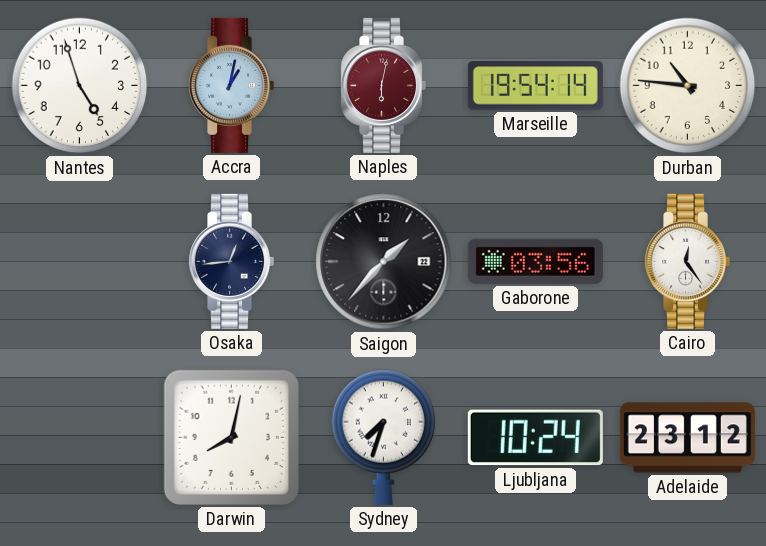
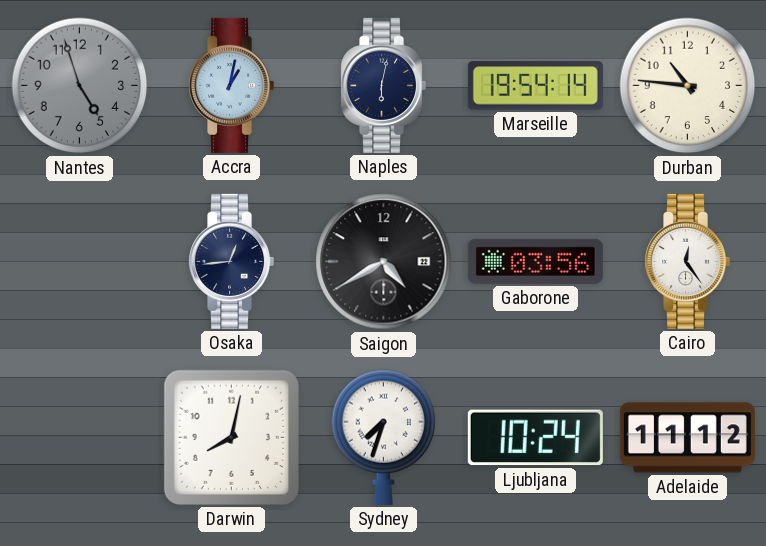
Nantes dial: white -> grey (80, 86)
Naples dial: burgundy -> navy (384, 85)
Saigon: 1:37 -> 4:40 (384, 262)
Adelaide: 23:12 -> 11:12 (687, 438)
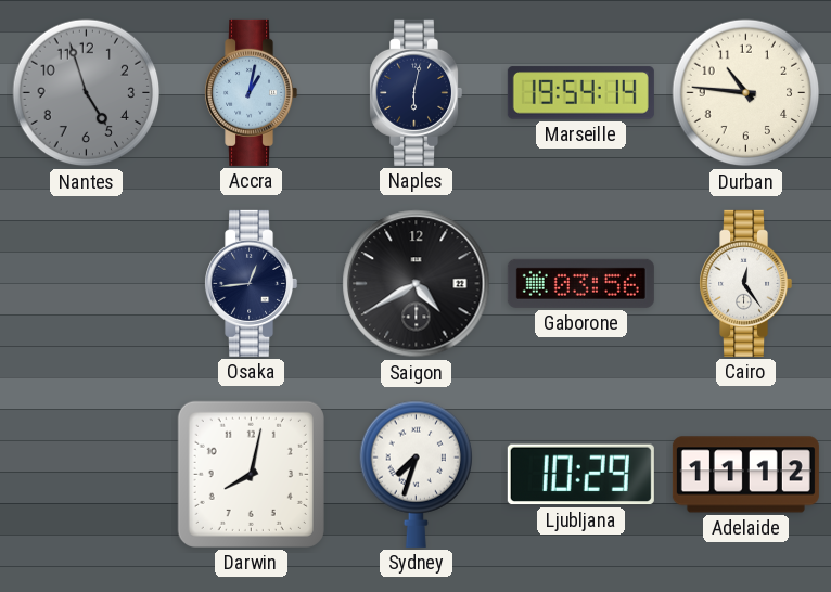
Ljubljana: 10:24 -> 10:29 (580, 475)
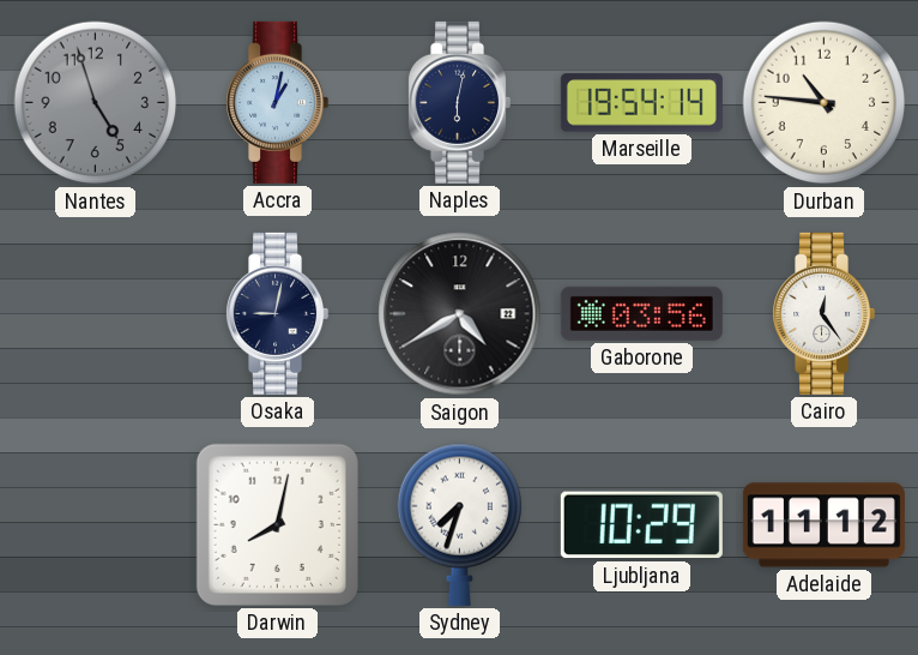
Osaka: 12:44 -> 9:02 (278, 313)
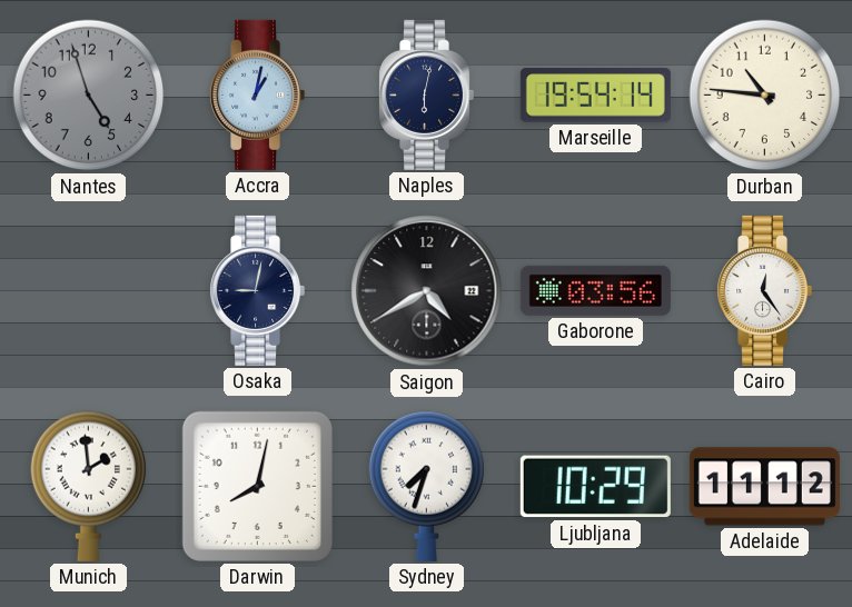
Munich: none -> 1:59 (89, 486)
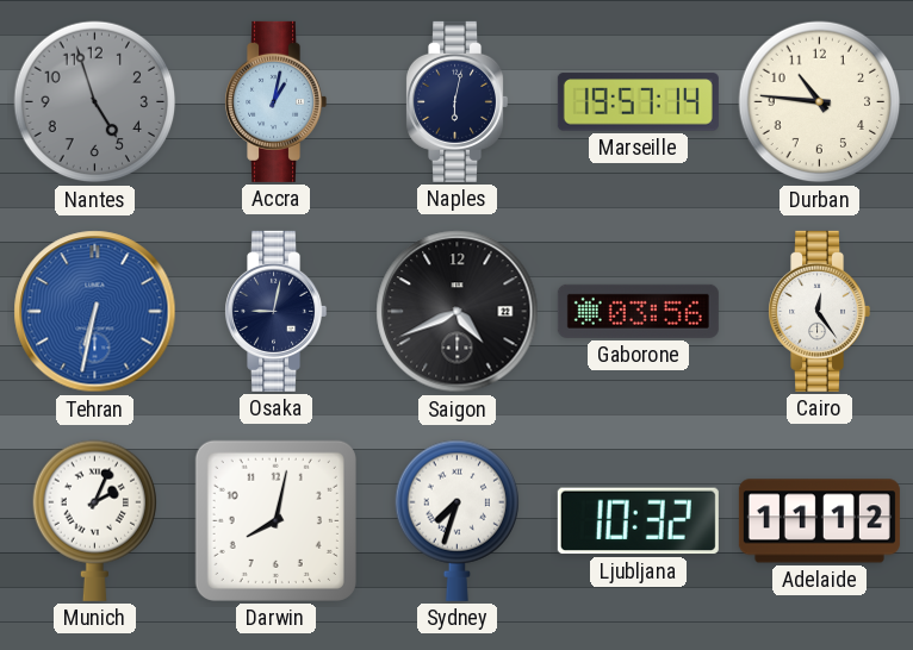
Marseille: 19:54 -> 19:57 (638, 102)
Tehran: none -> 6:32 (95, 312)
Saigon: 4:40 -> 4:41 (458, 312)
Munich: 1:59 -> 2:04 (95, 520)
Ljubljana: 10:29 -> 10:32 (638, 521)
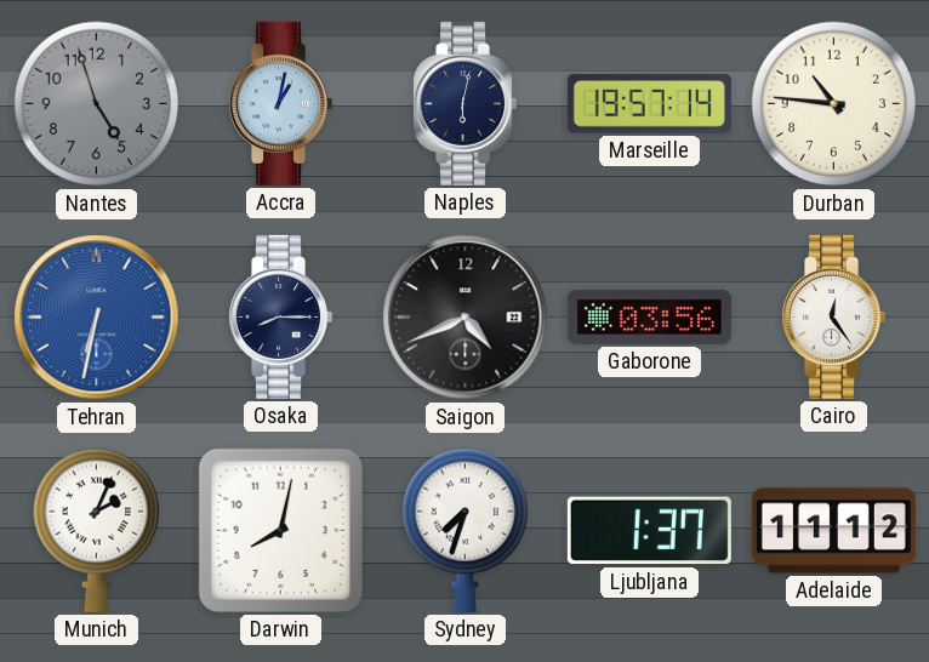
Osaka: 9:02 -> 8:15 (281, 316)
Ljubljana: 10:32 -> 1:37 (649, 531)
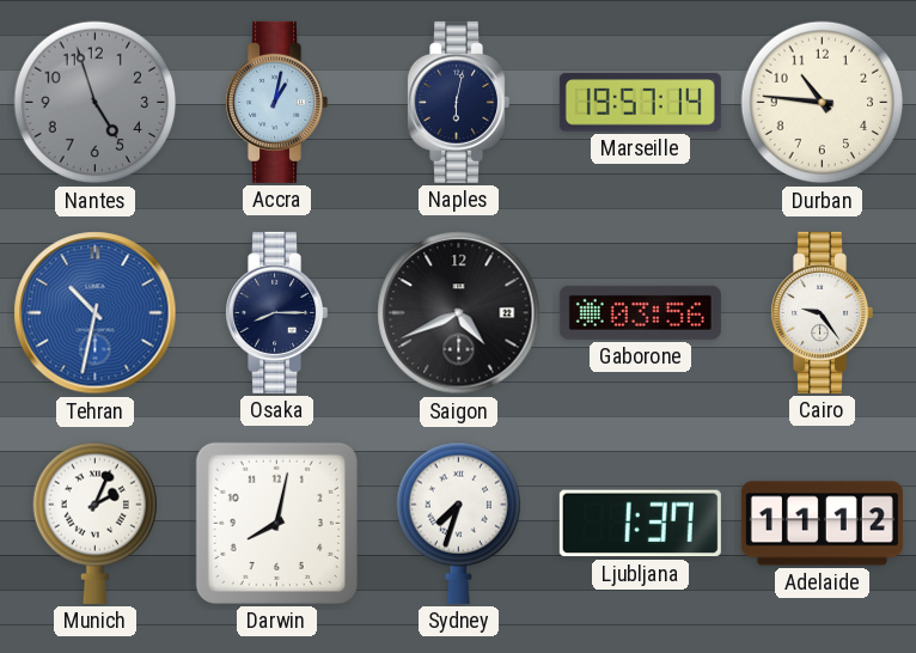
Tehran: 6:32 -> 10:32 (96, 313)
Cairo: 12:24 -> 9:24 (823, 312)
